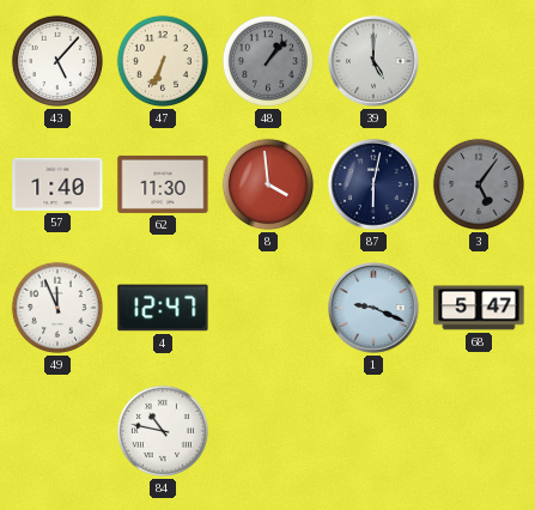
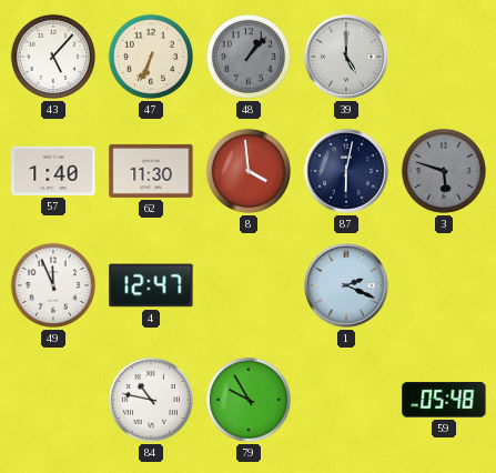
3: 5:06 -> 5:48 (444, 171)
1: 9:19 -> 2:19 (346, 285)
68: 5:47 -> none (479, 308)
79: none -> 9:55 (249, 400)
59: none -> 05:48 (444, 400)
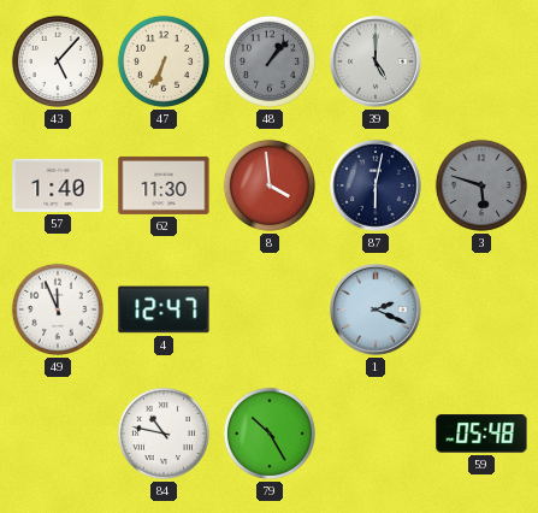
79: 9:55 -> 10:25 (270, 434)
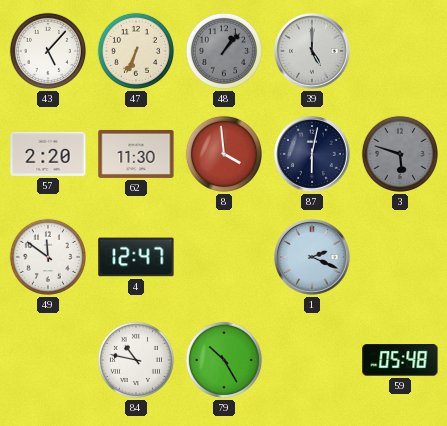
57: 1:40 -> 2:20 (48, 154)
49: 11:56 -> 11:51 (48, 257)
